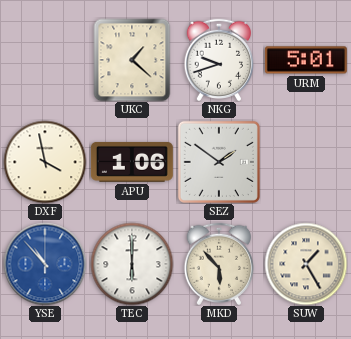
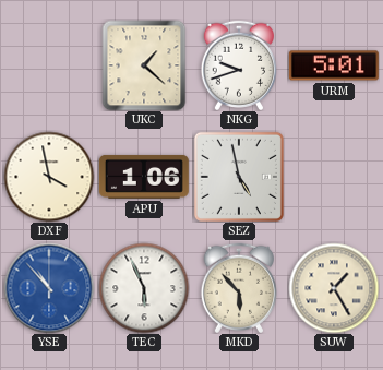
SEZ: 1:51 -> 4:58 (239, 177)
TEC: 6:00 -> 5:56 (144, 288)
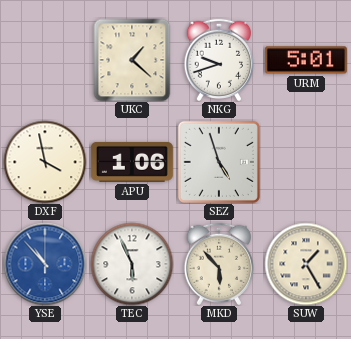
SEZ: 4:58 -> 4:57 (219, 162)
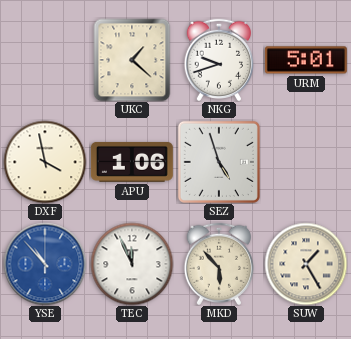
TEC: 5:56 -> 11:56 (132, 264)
